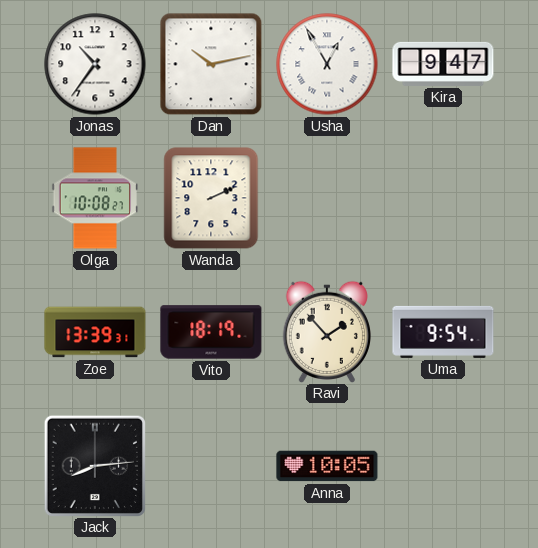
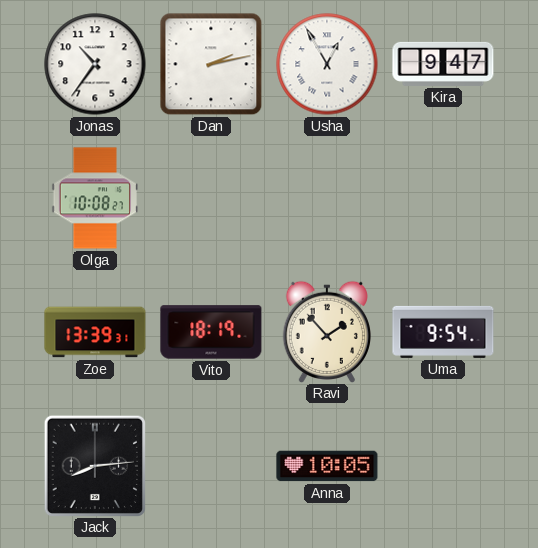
Dan: 10:13 -> 2:13 (211, 64)
Wanda: 2:11 -> none (211, 198)
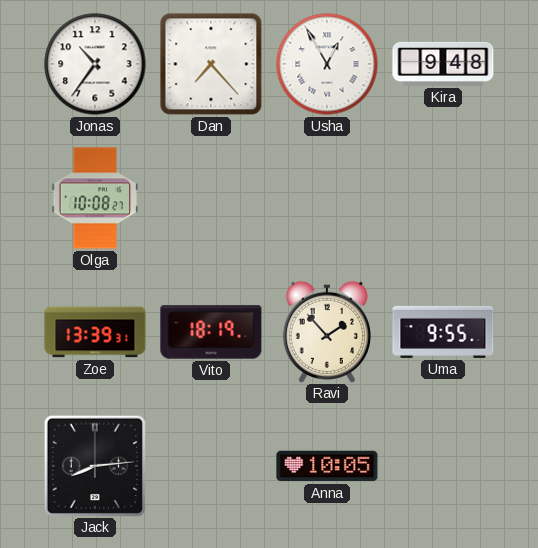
Dan: 2:13 -> 7:23 (211, 64)
Kira: 9:47 -> 9:48 (443, 64)
Uma: 9:54 -> 9:55 (443, 332)
